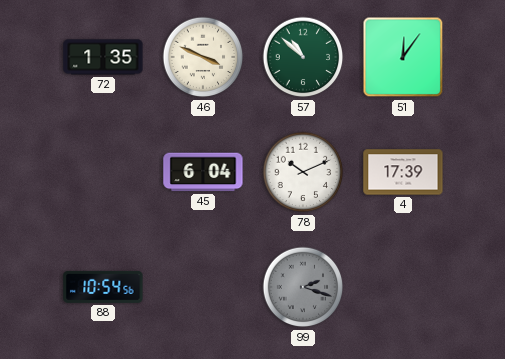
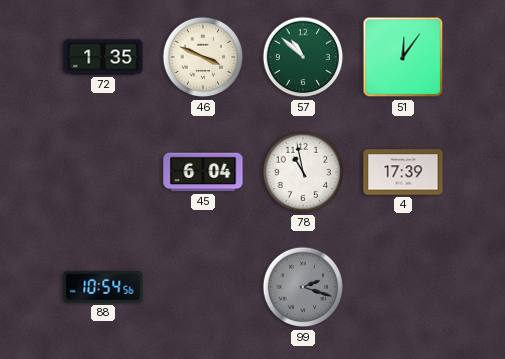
78: 10:11 -> 10:58 (303, 172)
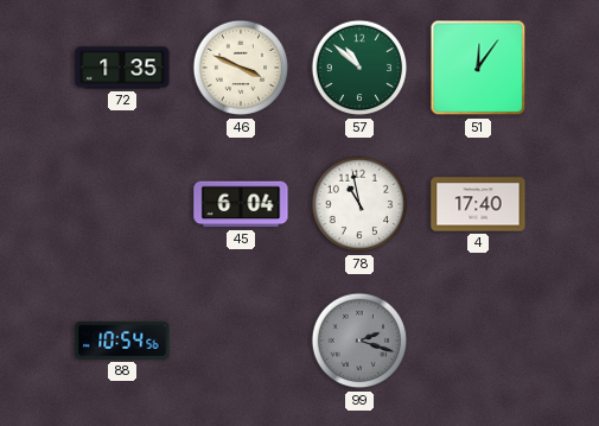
4: 17:39 -> 17:40 (478, 204)
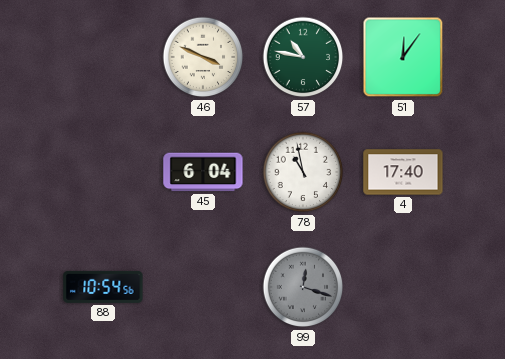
72: 1:35 -> none (122, 68)
57: 10:52 -> 10:47 (303, 57)
99: 2:18 -> 12:18 (303, 287)
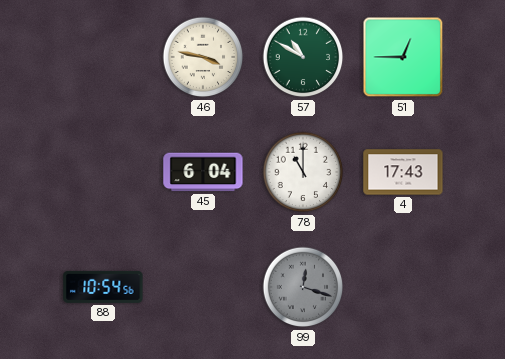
46: 3:49 -> 3:47 (203, 57)
57: 10:47 -> 10:50 (303, 57)
51: 12:06 -> 12:45 (403, 57)
78: 10:58 -> 11:00 (303, 172)
4: 17:40 -> 17:43 (403, 172)
